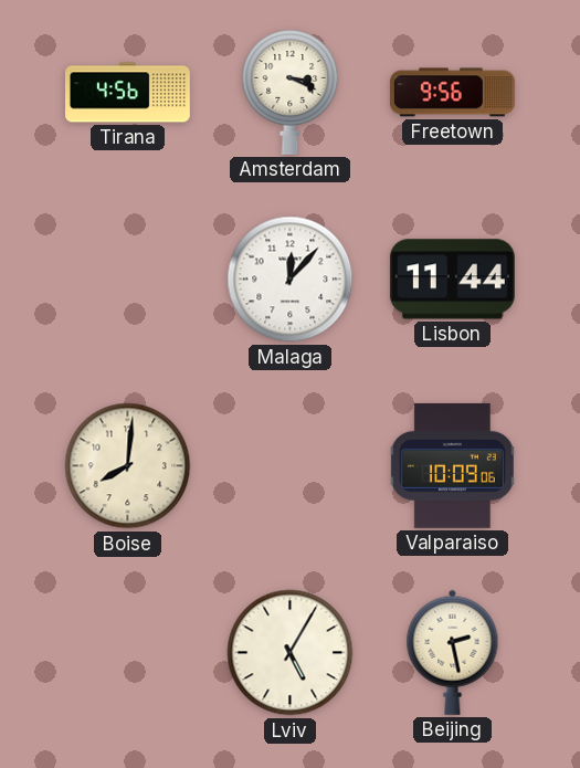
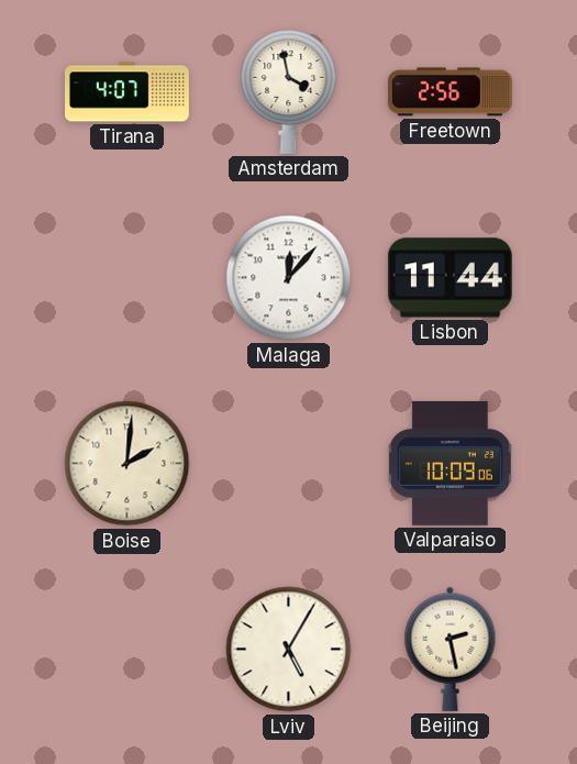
Tirana: 4:56 -> 4:07 (127, 92)
Amsterdam: 3:19 -> 3:58 (289, 91)
Freetown: 9:56 -> 2:56 (450, 92)
Boise: 8:01 -> 2:01 (127, 464)
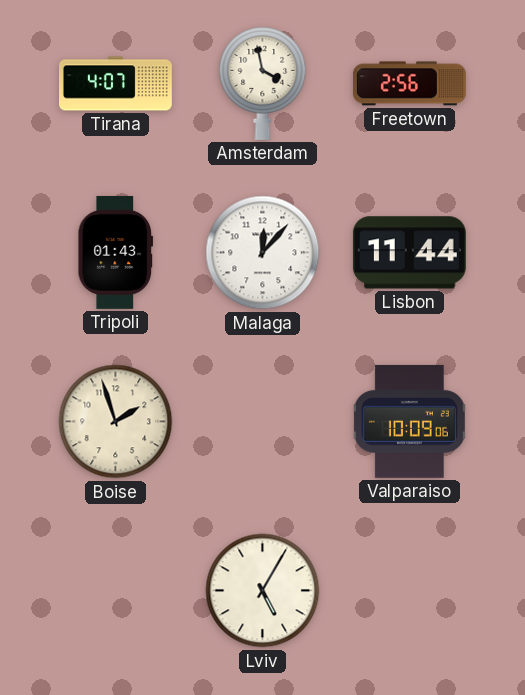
Tripoli: none -> 01:43 (116, 252)
Boise: 2:01 -> 1:57 (116, 422)
Beijing: 2:28 -> none (451, 649)
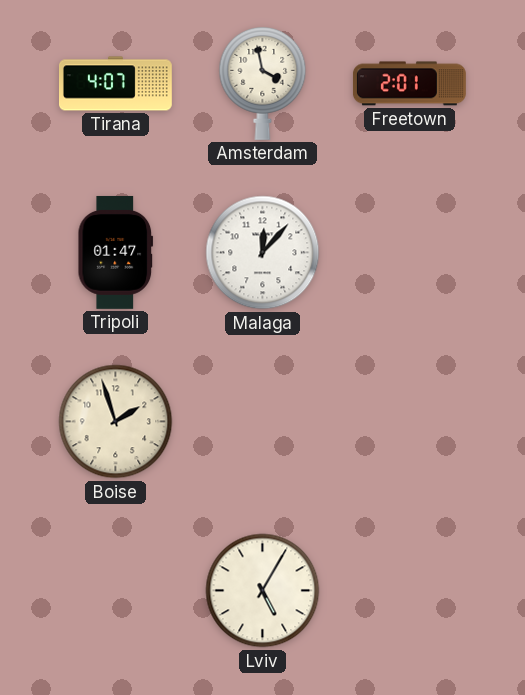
Freetown: 2:56 -> 2:01 (409, 84)
Tripoli: 01:43 -> 01:47 (116, 252)
Lisbon: 11:44 -> none (409, 253)
Valparaiso: 10:09 -> none (409, 421)
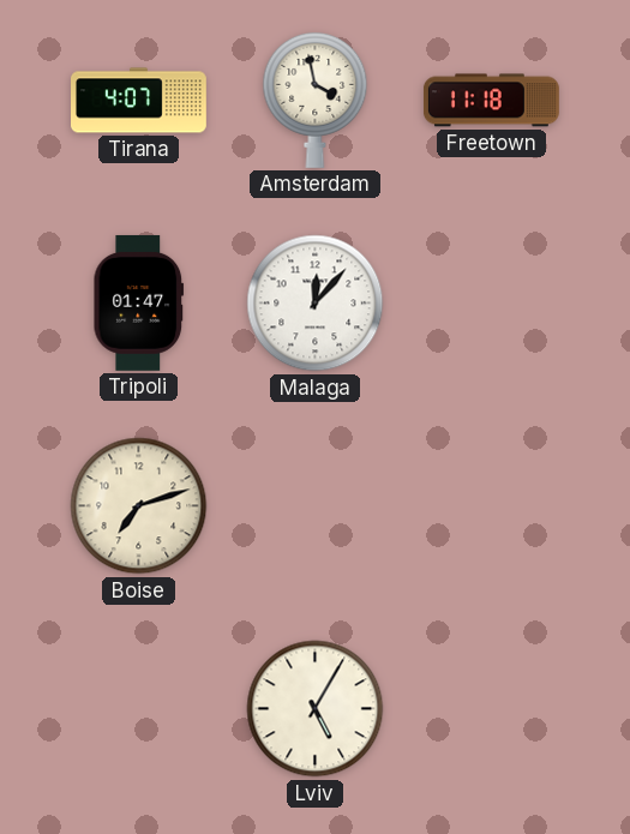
Freetown: 2:01 -> 11:18 (491, 101)
Boise: 1:57 -> 7:12 (139, 506)
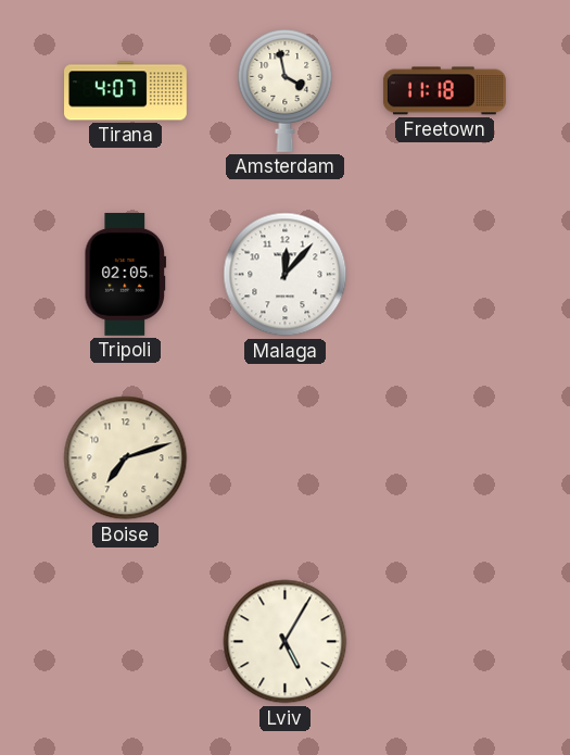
Tripoli: 01:47 -> 02:05 (126, 274)
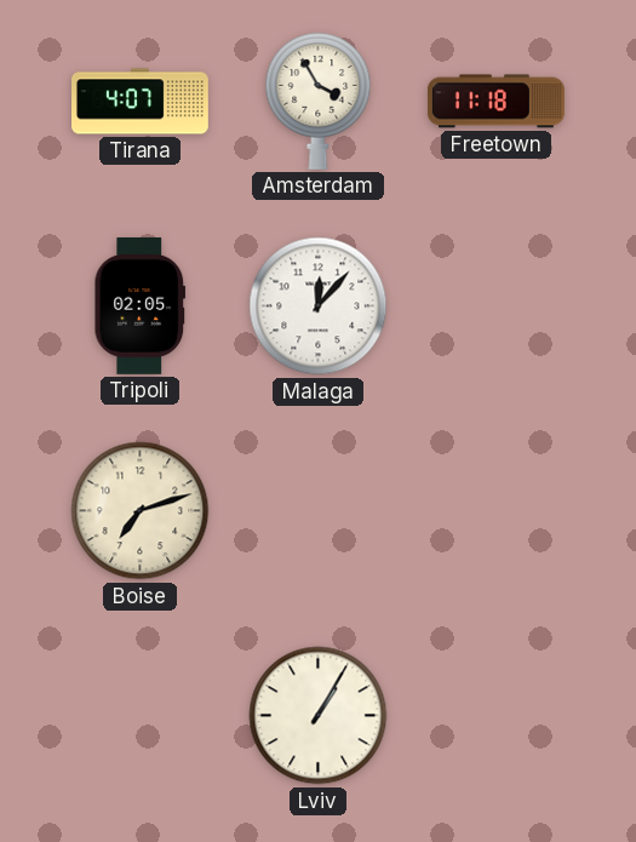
Amsterdam: 3:58 -> 3:55 (319, 101)
Lviv: 5:05 -> 1:05 (319, 716)
